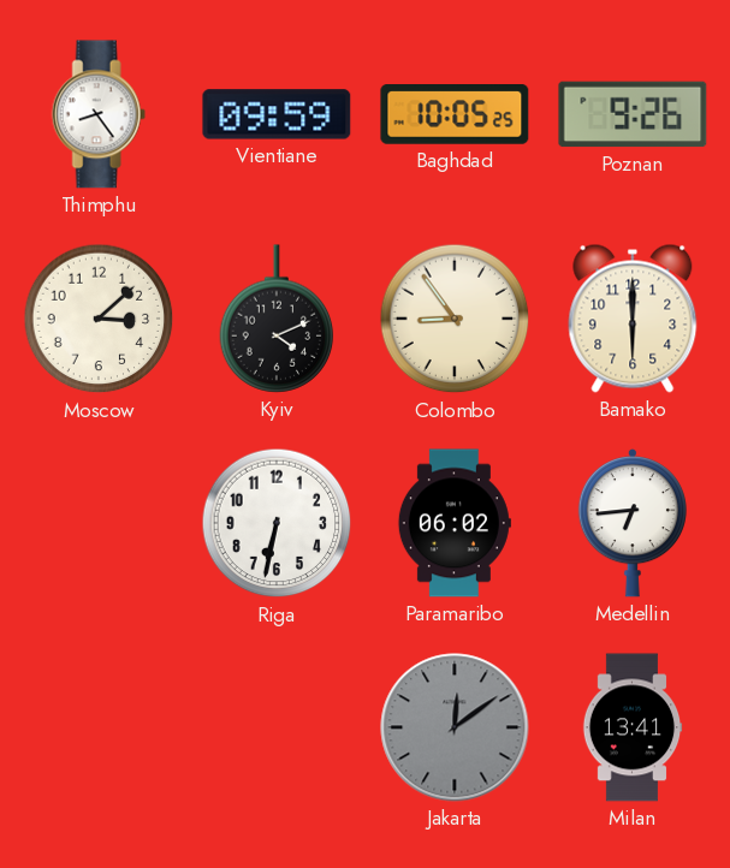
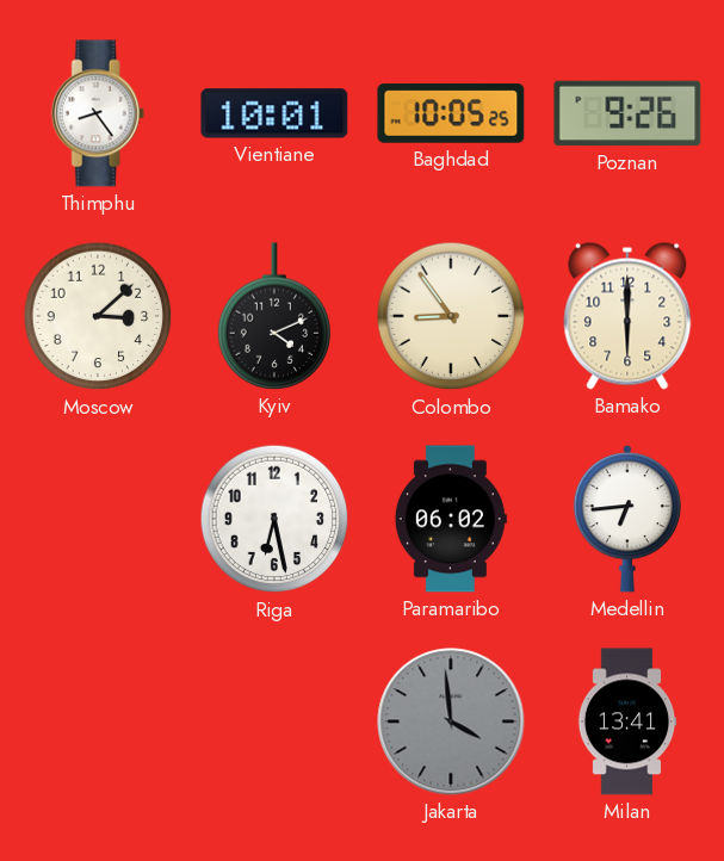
Vientiane: 09:59 -> 10:01 (274, 113)
Riga: 6:32 -> 6:28 (274, 519)
Jakarta: 12:09 -> 3:59 (451, 721)
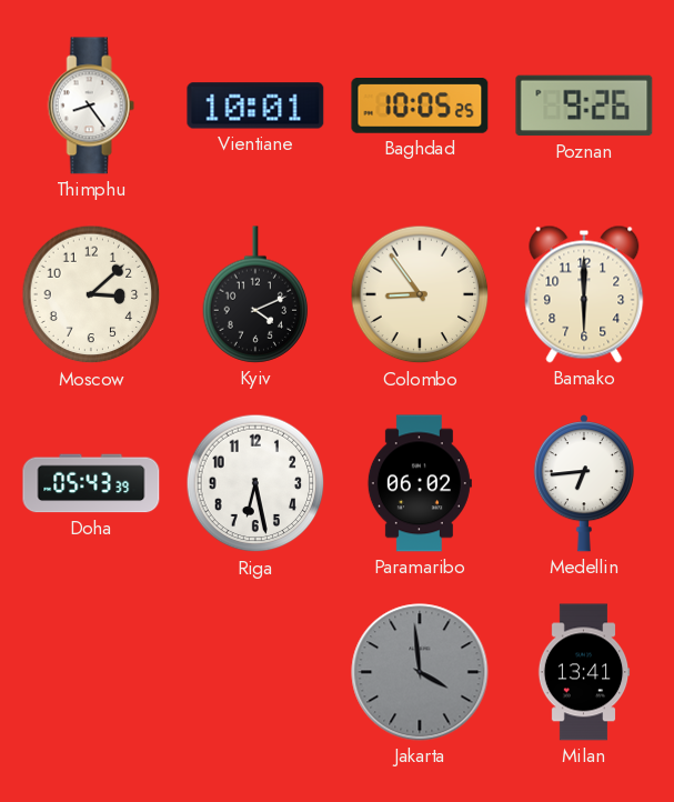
Doha: none -> 05:43 (91, 483)
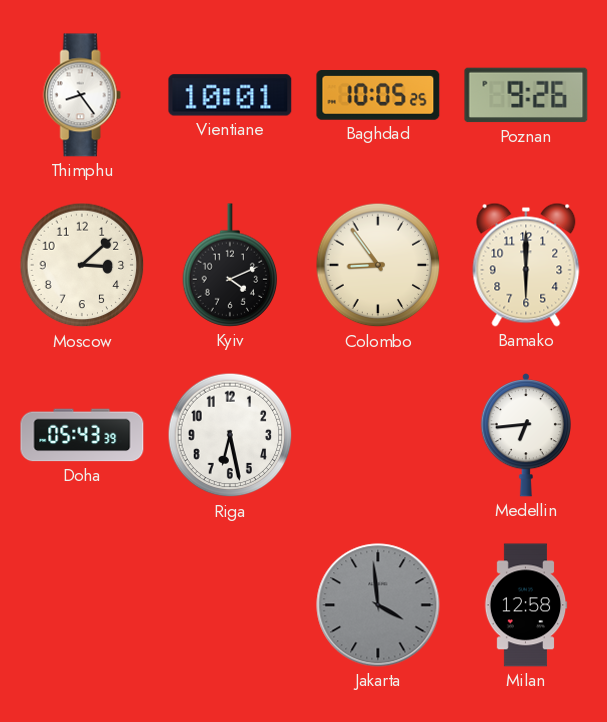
Paramaribo: 06:02 -> none (420, 483)
Milan: 13:41 -> 12:58 (526, 605)
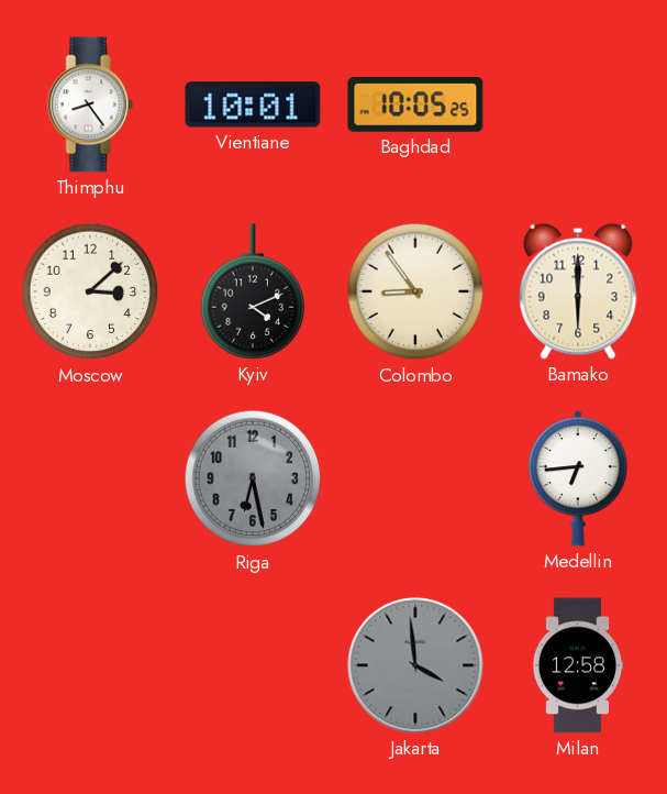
Poznan: 9:26 -> none (526, 95)
Doha: 05:43 -> none (82, 435)
Riga dial: white -> grey (253, 478)
